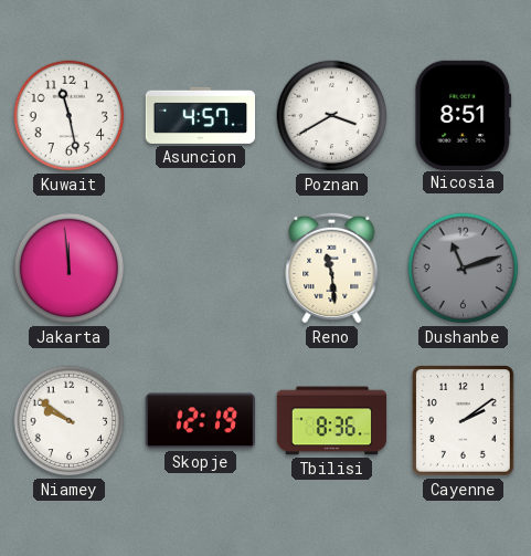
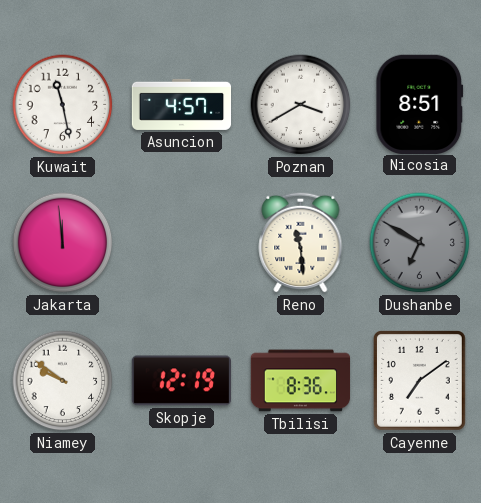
Dushanbe: 11:12 -> 6:50 (420, 243)
Cayenne: 2:09 -> 7:09 (420, 381)
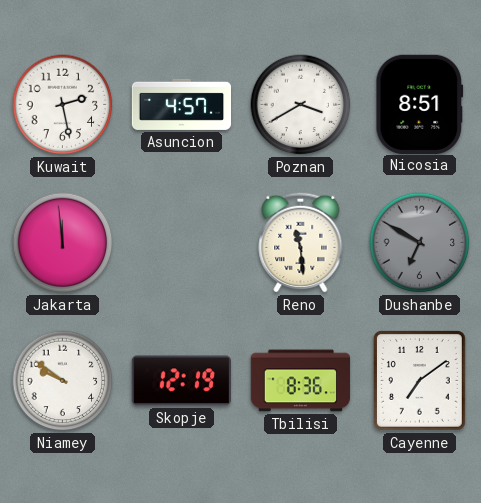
Kuwait: 11:28 -> 2:28 (63, 105)
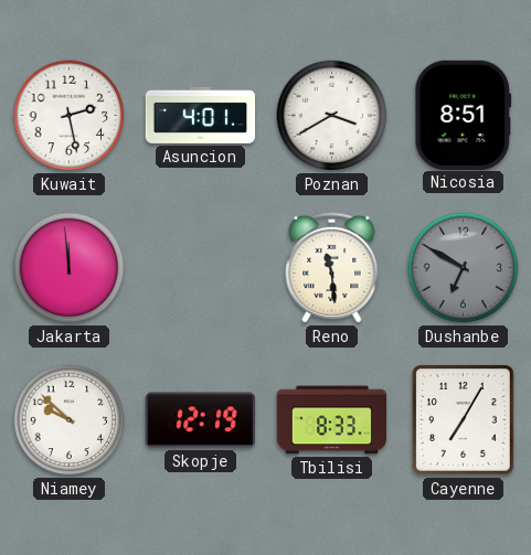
Asuncion: 4:57 -> 4:01 (201, 115)
Niamey: 9:51 -> 9:52 (70, 420)
Tbilisi: 8:36 -> 8:33 (332, 420)
Cayenne: 7:09 -> 7:05 (464, 420)
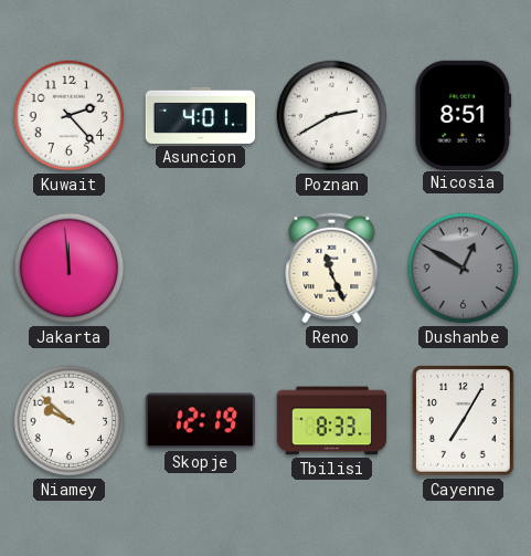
Kuwait: 2:28 -> 2:23 (70, 116)
Poznan: 3:40 -> 2:40 (332, 116)
Reno: 11:29 -> 11:26 (332, 267)
Dushanbe: 6:50 -> 12:50 (464, 269)
